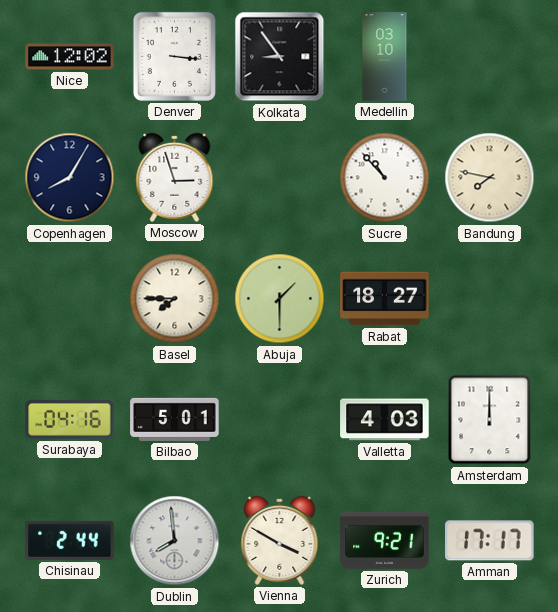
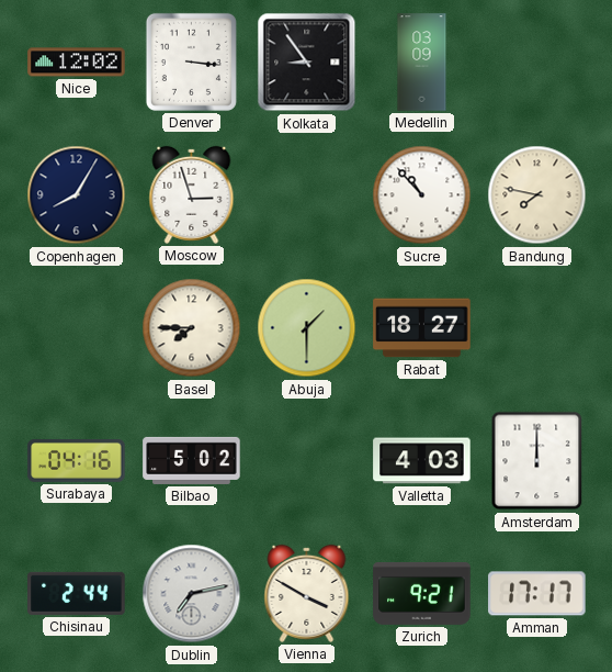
Medellin: 03:10 -> 03:09 (422, 63)
Bilbao: 5:01 -> 5:02 (192, 460)
Dublin: 7:59 -> 7:13 (192, 594)
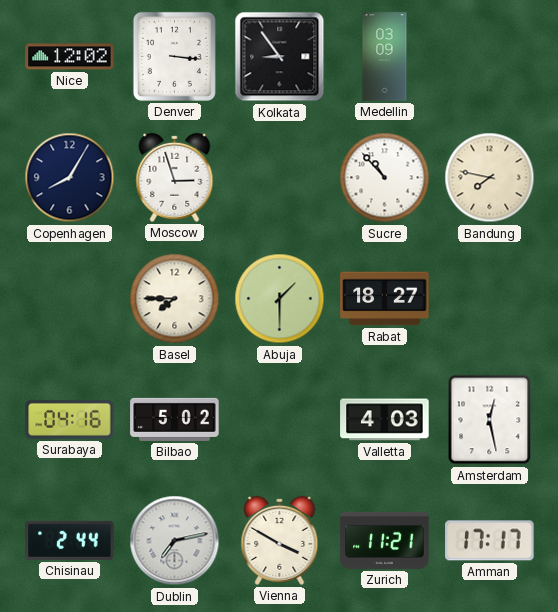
Amsterdam: 12:00 -> 12:28 (490, 420)
Zurich: 9:21 -> 11:21 (385, 540)
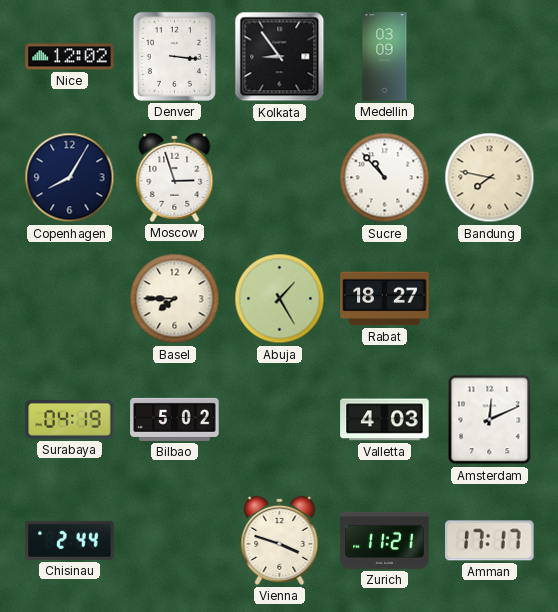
Abuja: 1:30 -> 1:25 (280, 299)
Surabaya: 04:16 -> 04:19 (70, 419)
Amsterdam: 12:28 -> 12:11 (490, 420)
Dublin: 7:13 -> none (175, 541)
Vienna: 3:50 -> 3:48 (280, 540)
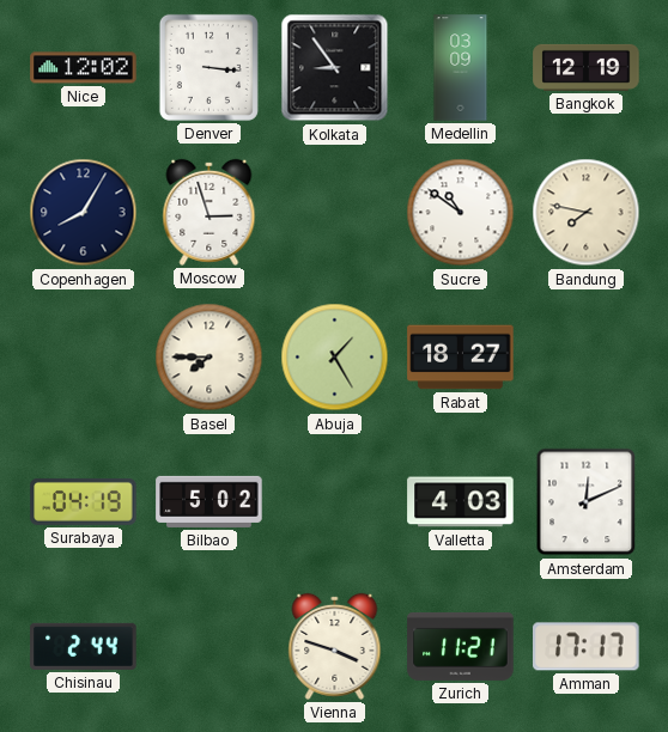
Bangkok: none -> 12:19 (587, 67)
Sucre: 10:53 -> 10:51 (461, 213)
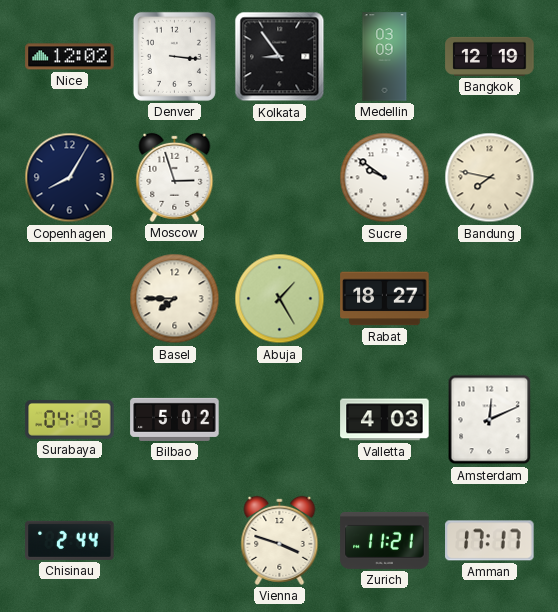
Sucre: 10:51 -> 9:51 (385, 178)
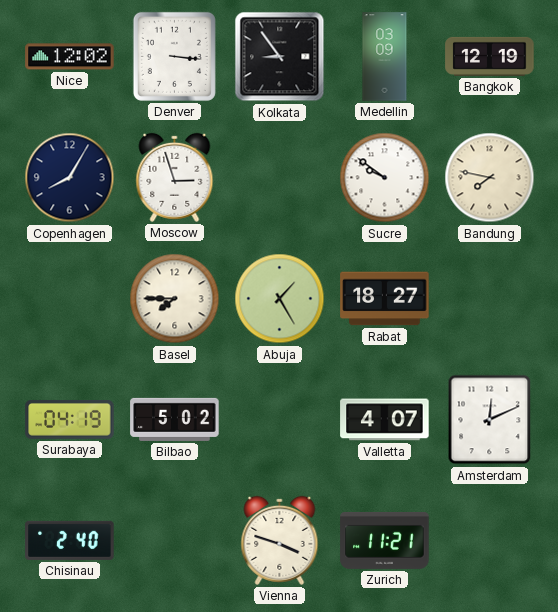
Valletta: 4:03 -> 4:07 (385, 420)
Chisinau: 2:44 -> 2:40 (70, 540)
Amman: 17:17 -> none (490, 541)
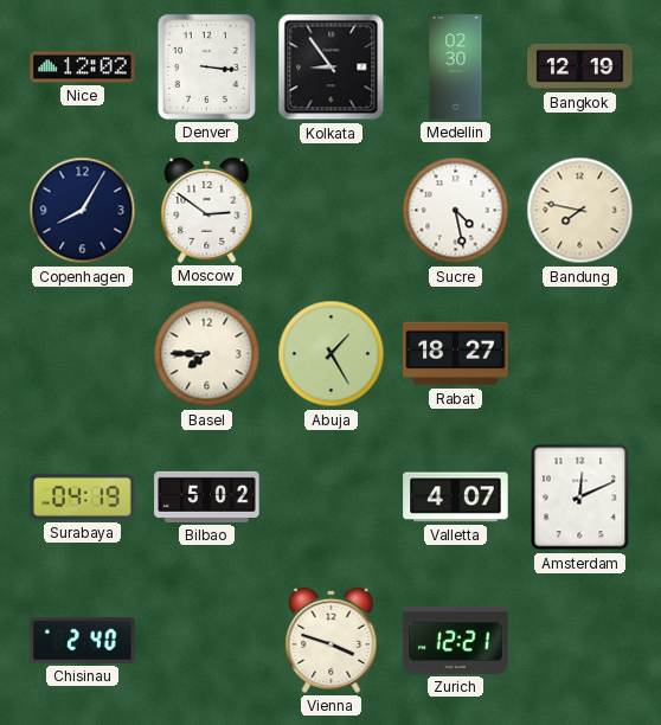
Medellin: 03:09 -> 02:30 (456, 68)
Moscow: 2:57 -> 2:51 (207, 210)
Sucre: 9:51 -> 4:28 (456, 211)
Zurich: 11:21 -> 12:21 (456, 640)
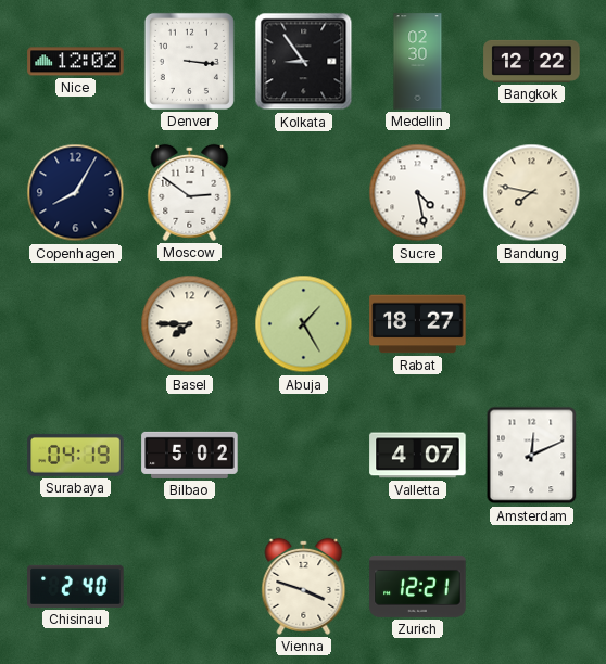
Bangkok: 12:19 -> 12:22 (532, 61)
